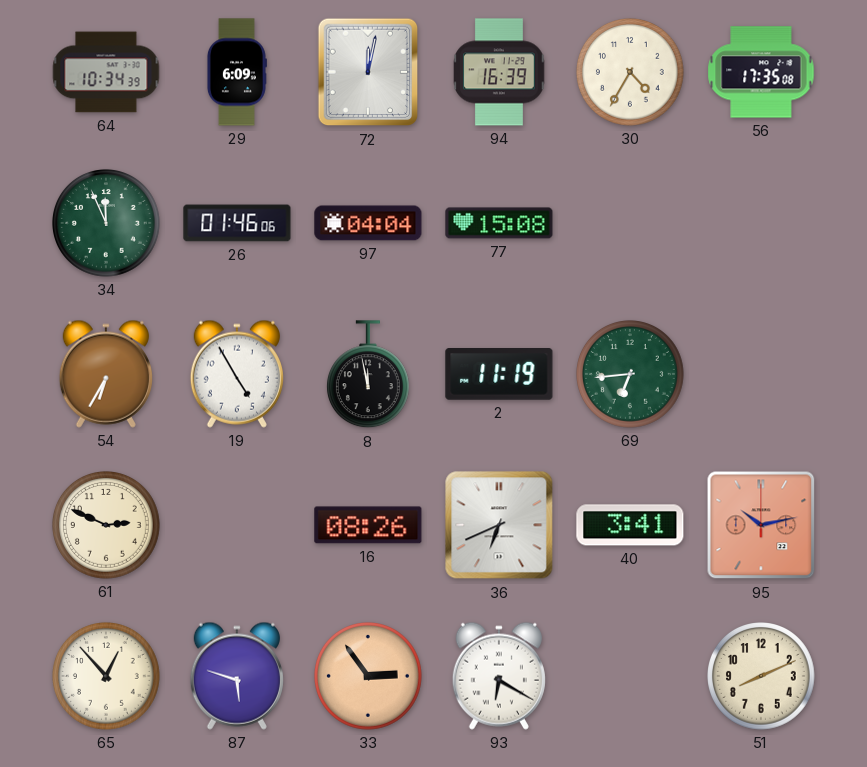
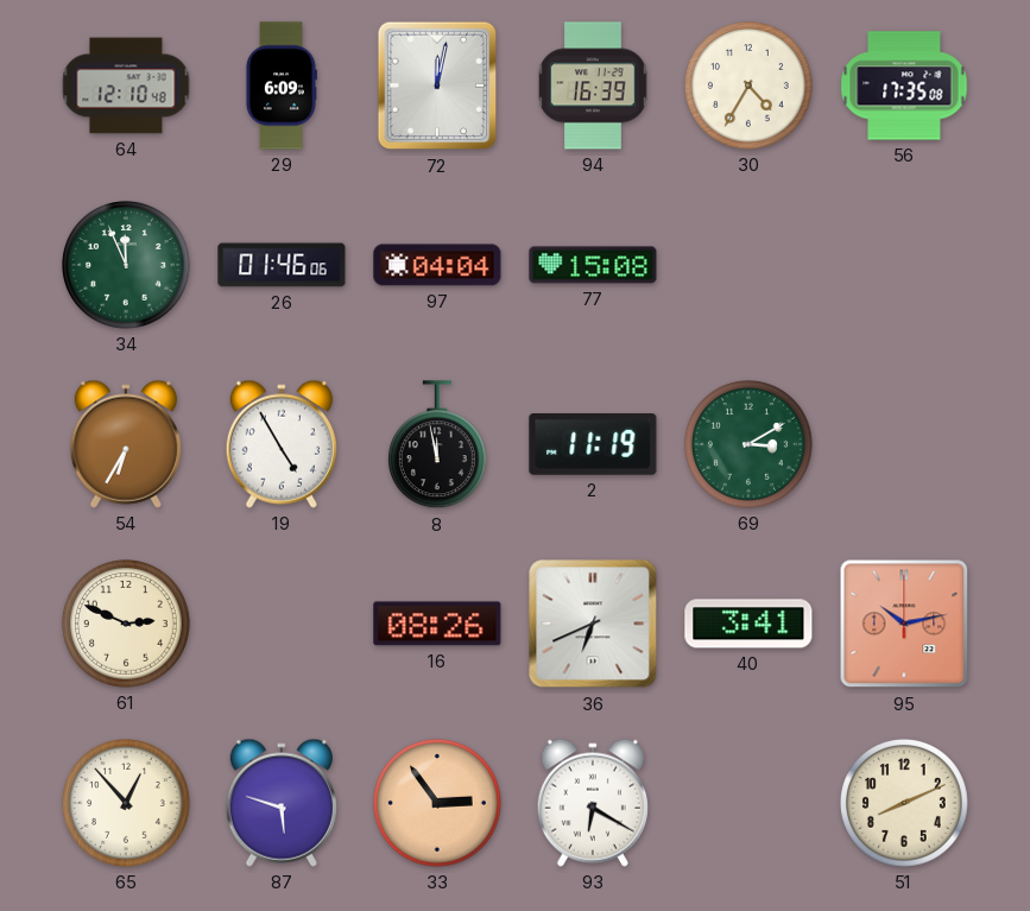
64: 10:34 -> 12:10 (126, 86)
69: 6:44 -> 3:10 (750, 445)
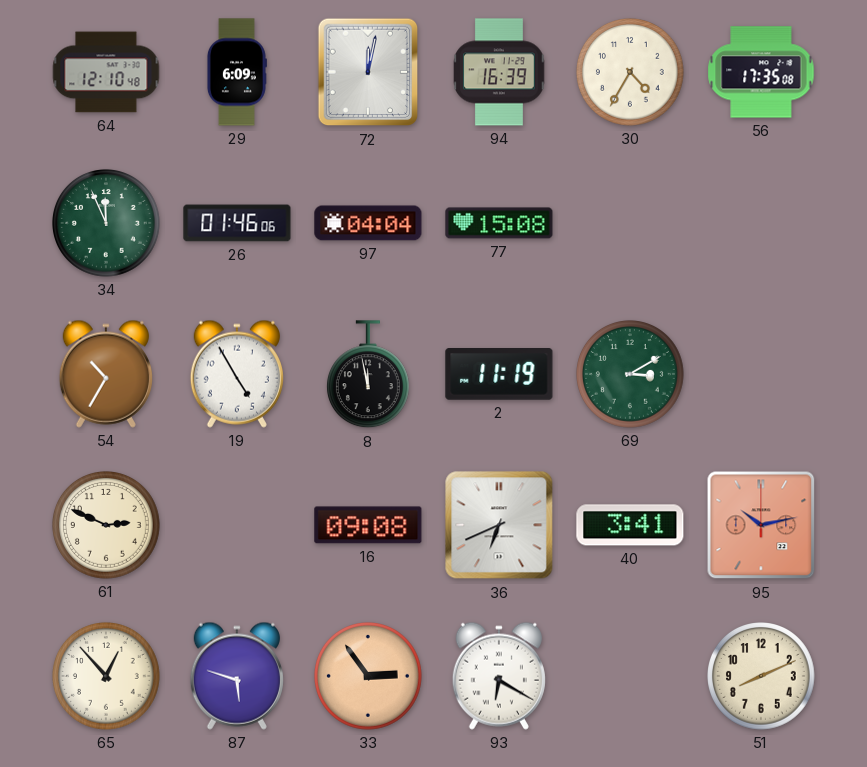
54: 6:35 -> 10:35 (106, 374)
16: 08:26 -> 09:08 (368, 525)
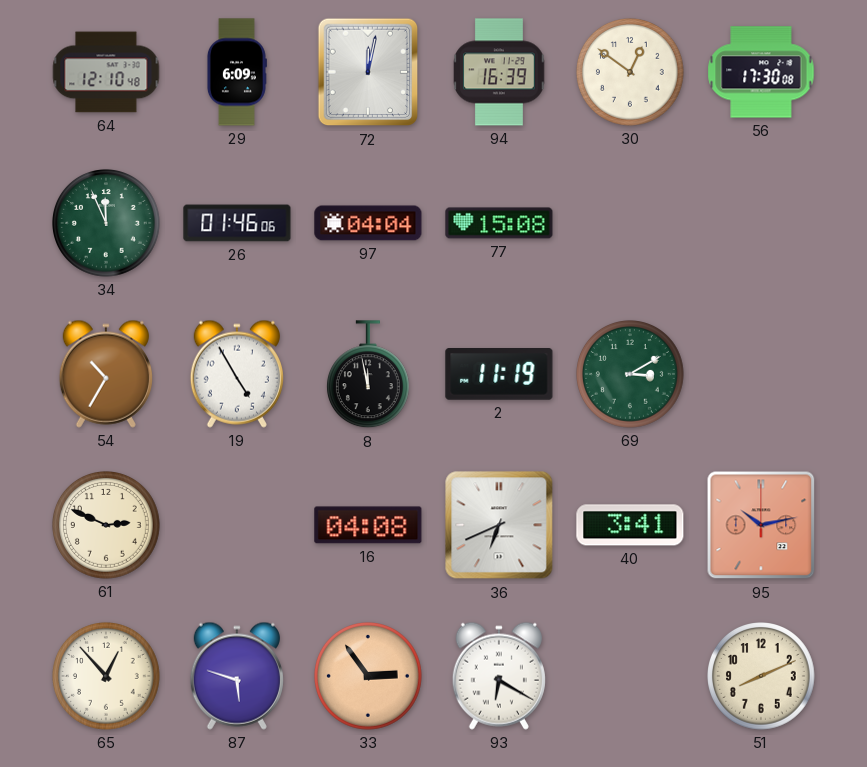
30: 4:35 -> 12:51 (631, 73)
56: 17:35 -> 17:30 (761, 72)
16: 09:08 -> 04:08 (368, 525)
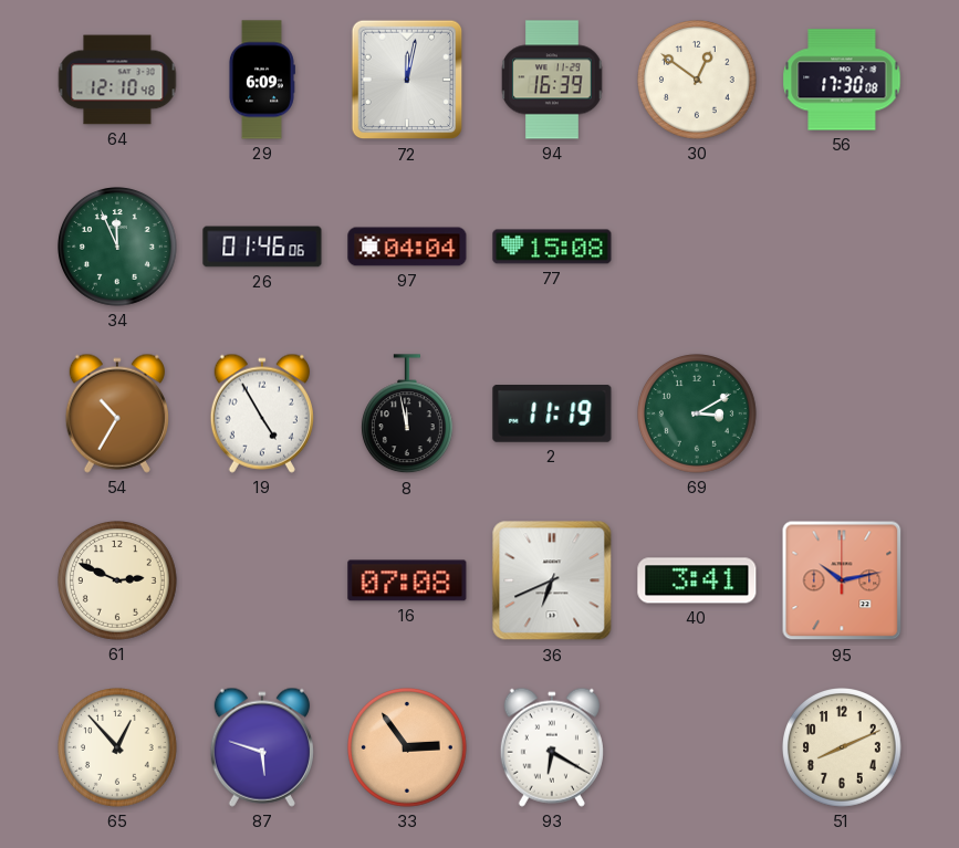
16: 04:08 -> 07:08 (407, 580)
